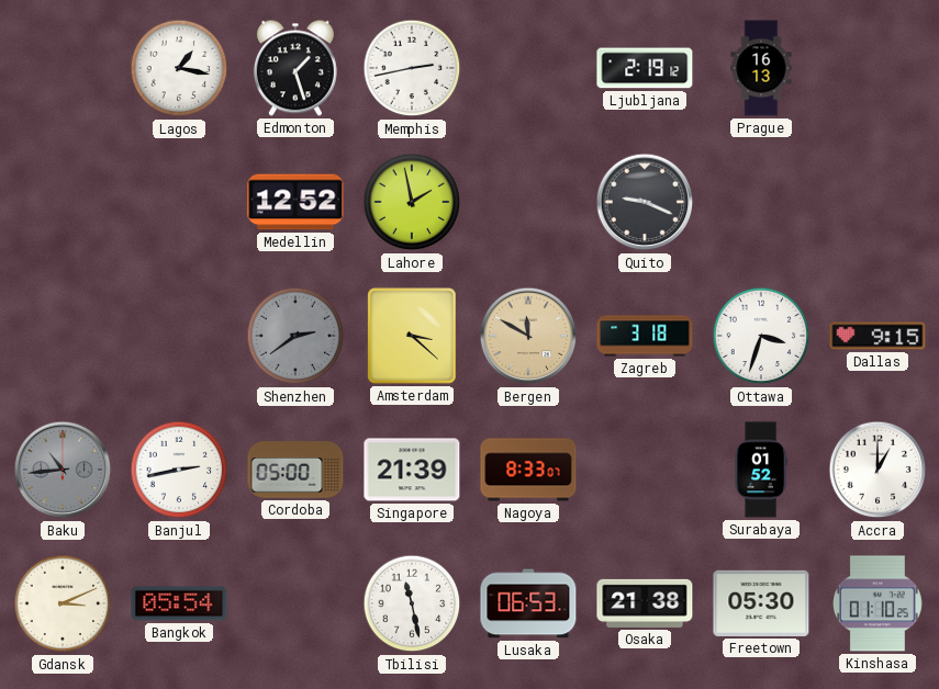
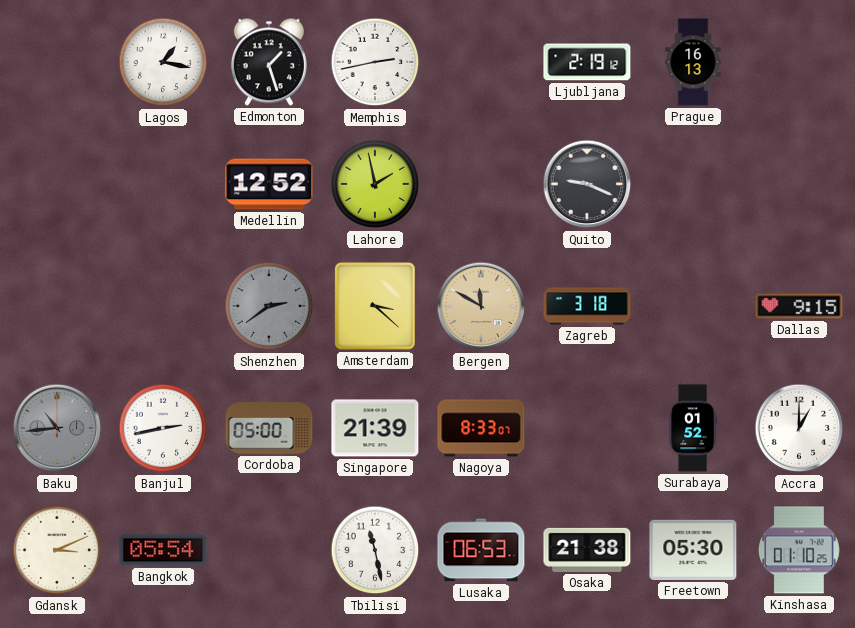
Ottawa: 3:33 -> none (761, 336)
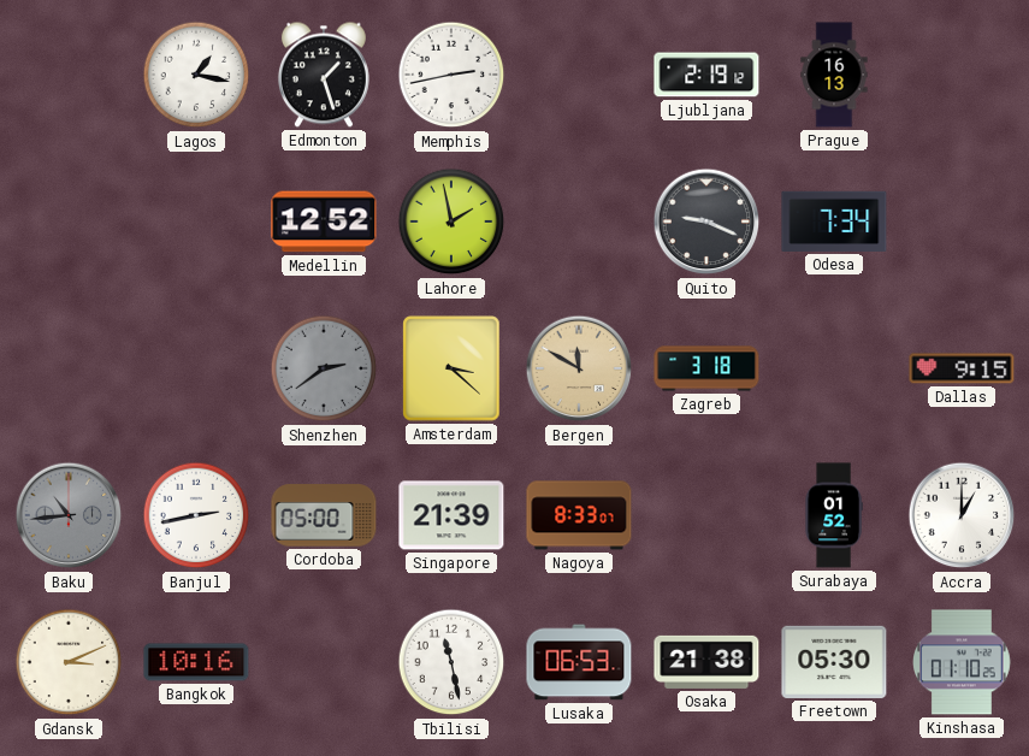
Odesa: none -> 7:34 (834, 222)
Bangkok: 05:54 -> 10:16 (196, 662)
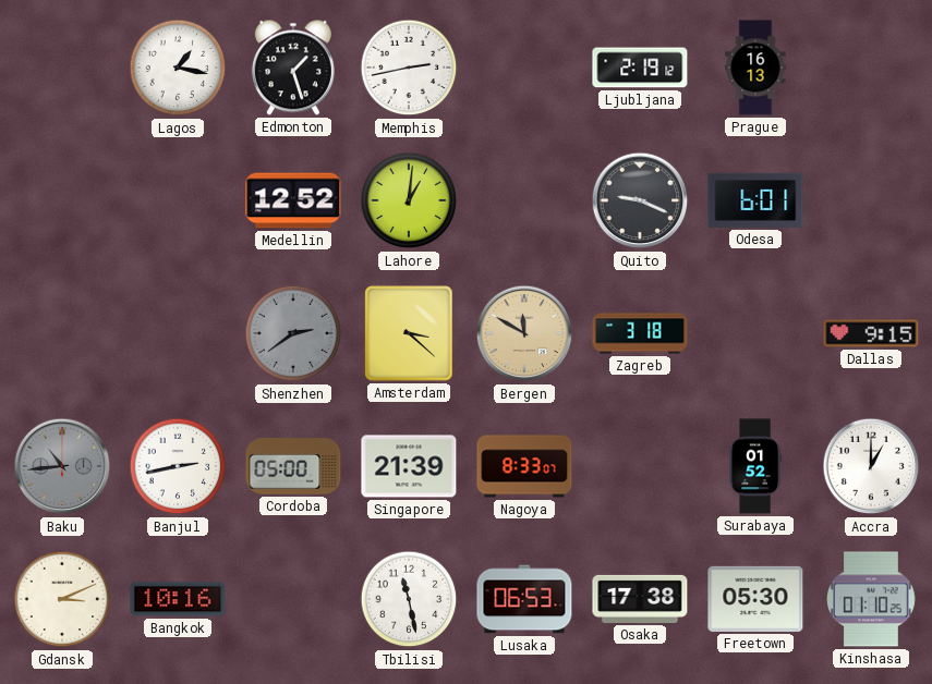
Lahore: 1:58 -> 1:01 (409, 200)
Odesa: 7:34 -> 6:01 (755, 200)
Osaka: 21:38 -> 17:38 (640, 599)
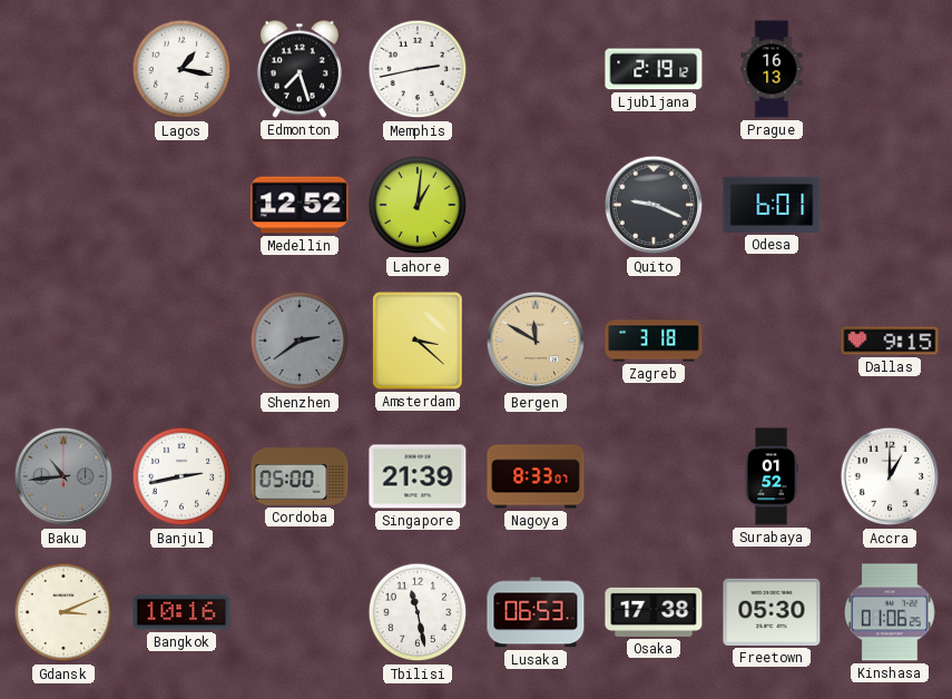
Edmonton: 1:27 -> 7:27 (300, 69)
Kinshasa: 01:10 -> 01:06 (891, 612)
